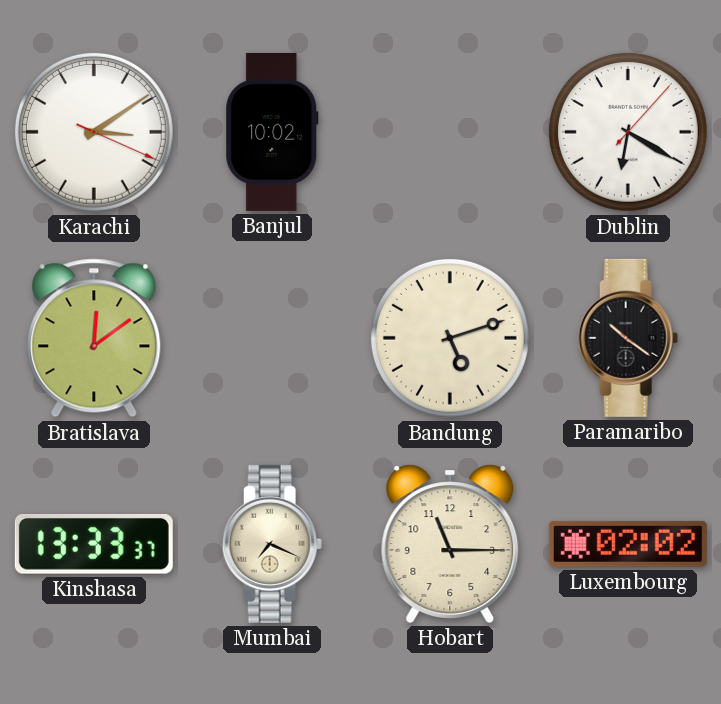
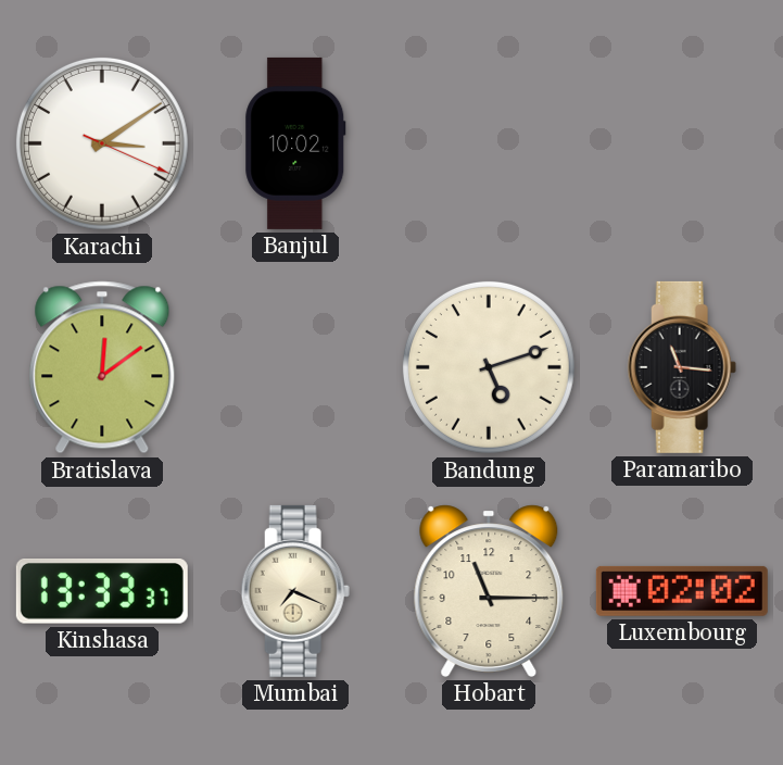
Dublin: 6:20 -> none (628, 132)
Paramaribo: 10:21 -> 11:16 (682, 367)
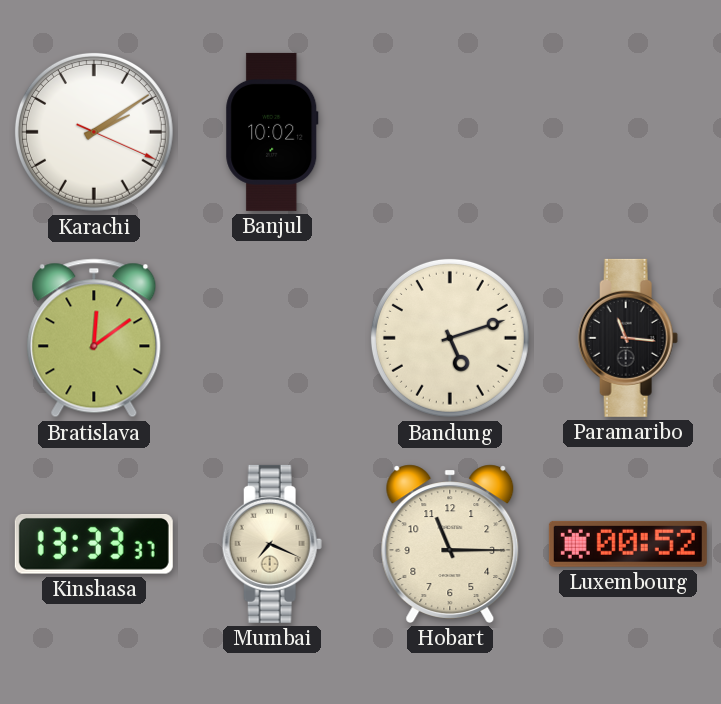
Karachi: 3:09 -> 2:09 (94, 132)
Luxembourg: 02:02 -> 00:52 (628, 544)
